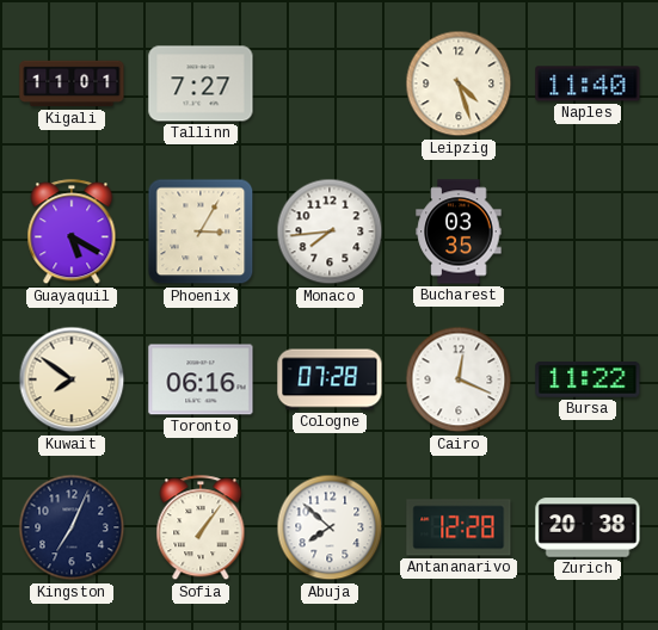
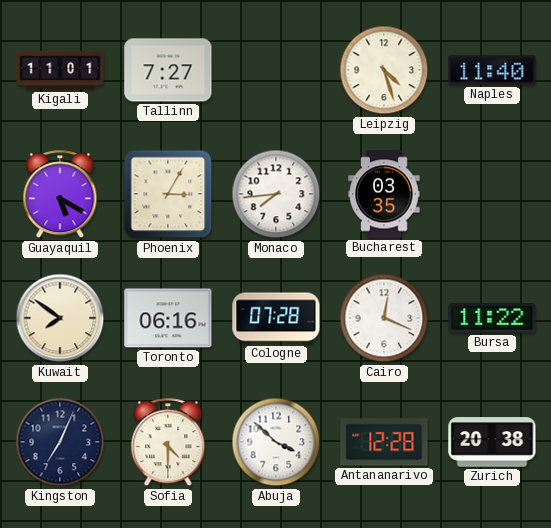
Sofia: 1:06 -> 4:30 (168, 443)
Abuja: 7:52 -> 3:52 (276, 442)
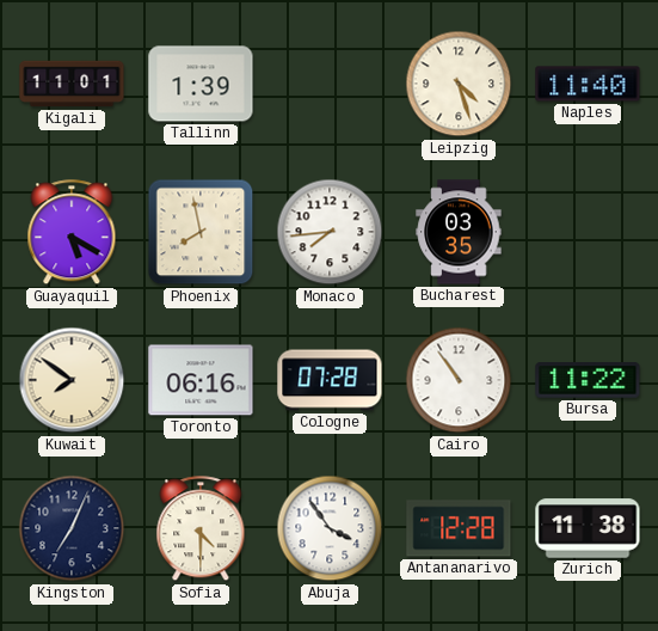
Tallinn: 7:27 -> 1:39 (201, 84)
Phoenix: 3:05 -> 7:58 (201, 232)
Cairo: 12:19 -> 10:54 (459, 380)
Abuja: 3:52 -> 3:54 (330, 528)
Zurich: 20:38 -> 11:38 (588, 528)
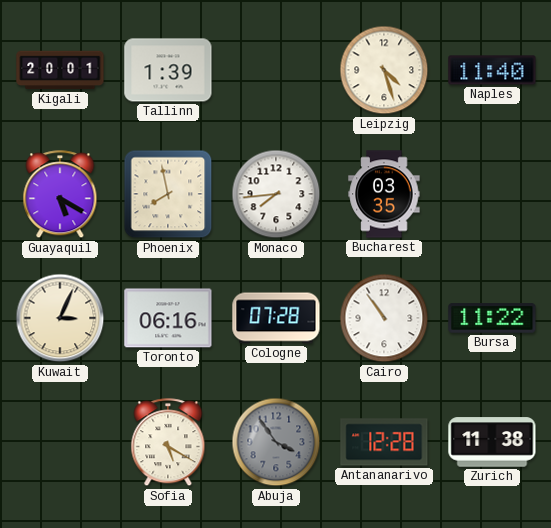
Kigali: 11:01 -> 20:01 (60, 70)
Kuwait: 7:51 -> 3:04 (60, 318)
Kingston: 7:04 -> none (72, 528)
Sofia: 4:30 -> 5:20 (168, 443)
Abuja dial: white -> grey (276, 442)
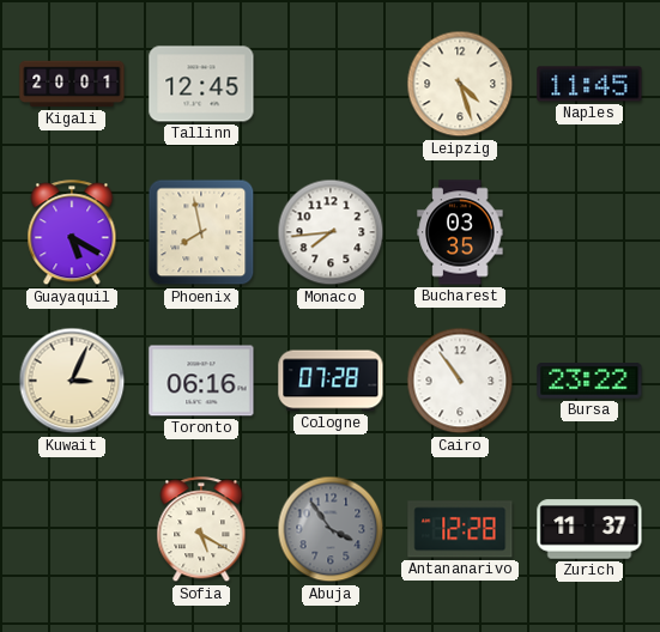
Tallinn: 1:39 -> 12:45 (201, 84)
Naples: 11:40 -> 11:45 (589, 84)
Bursa: 11:22 -> 23:22 (589, 381)
Zurich: 11:38 -> 11:37 (589, 529)
